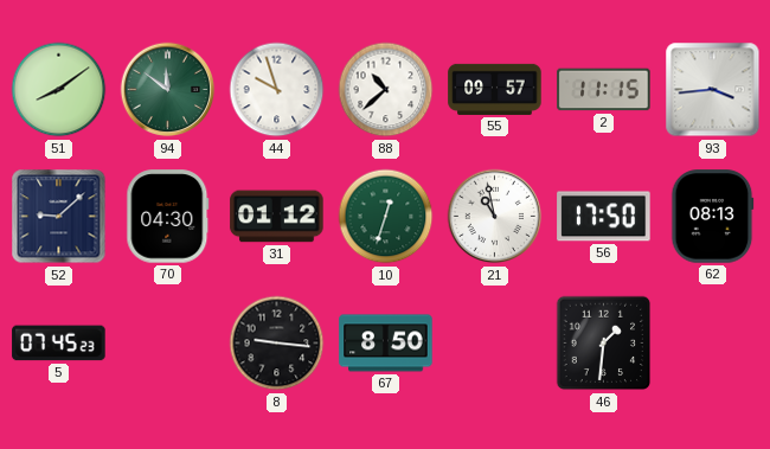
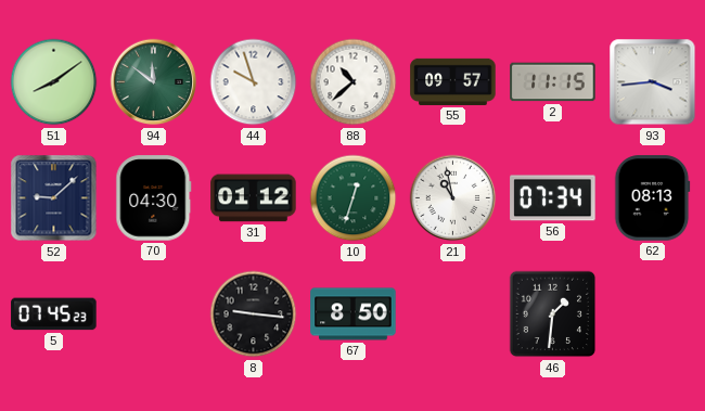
56: 17:50 -> 07:34 (553, 198)
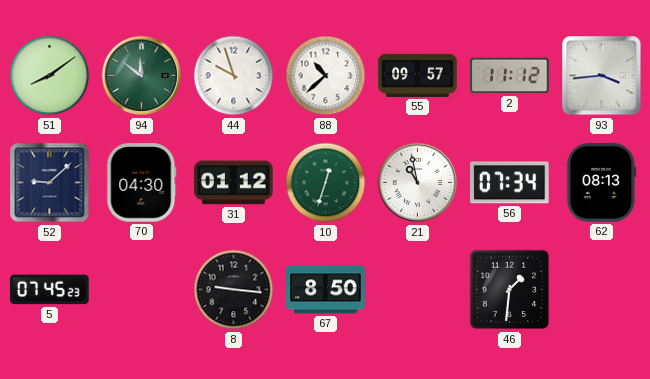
2: 11:15 -> 11:12 (510, 76)
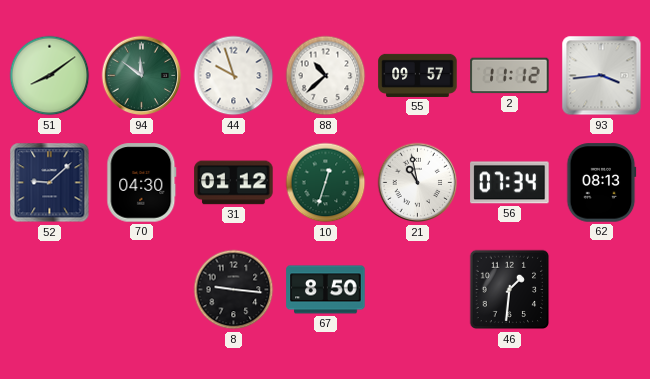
5: 07:45 -> none (50, 290)
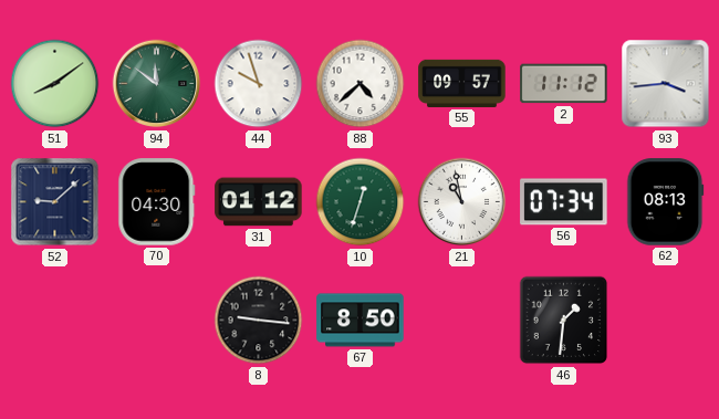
88: 10:38 -> 4:38 (361, 84)
